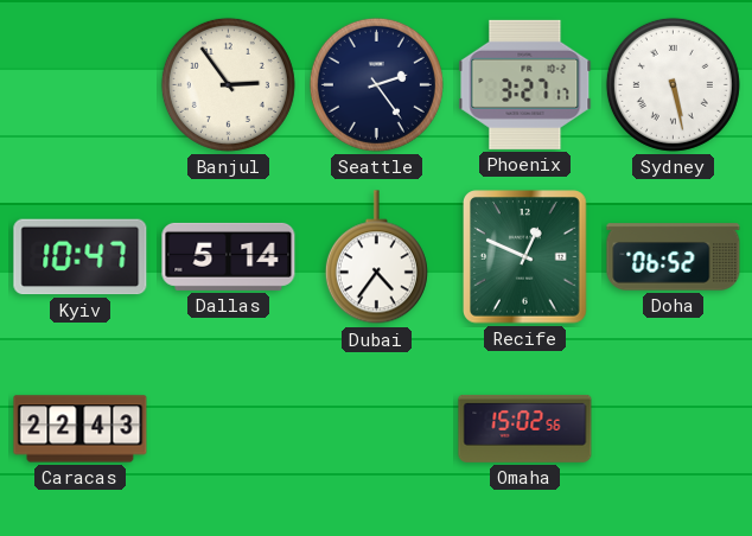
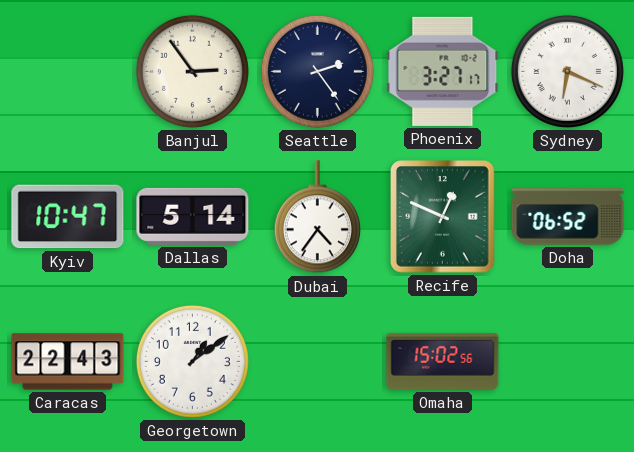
Sydney: 5:28 -> 6:19 (567, 71)
Georgetown: none -> 1:09 (192, 361)
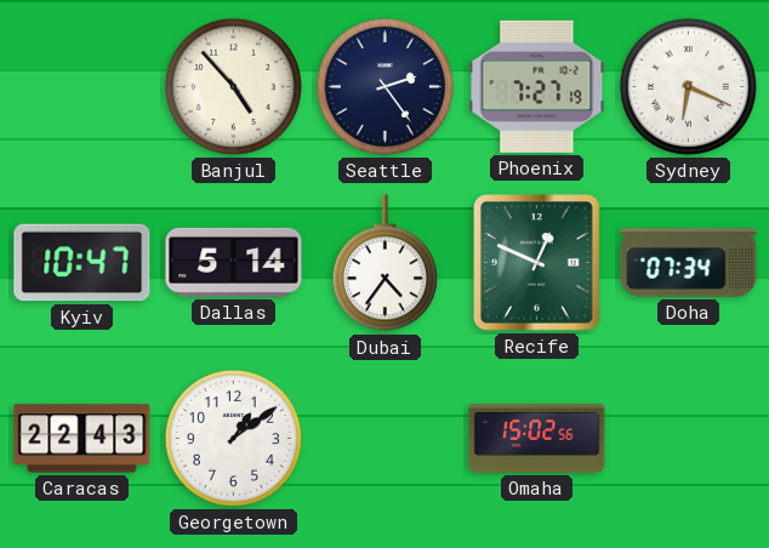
Banjul: 2:54 -> 4:53 (233, 86)
Phoenix: 3:27 -> 7:27 (537, 86)
Doha: 06:52 -> 07:34 (689, 263)
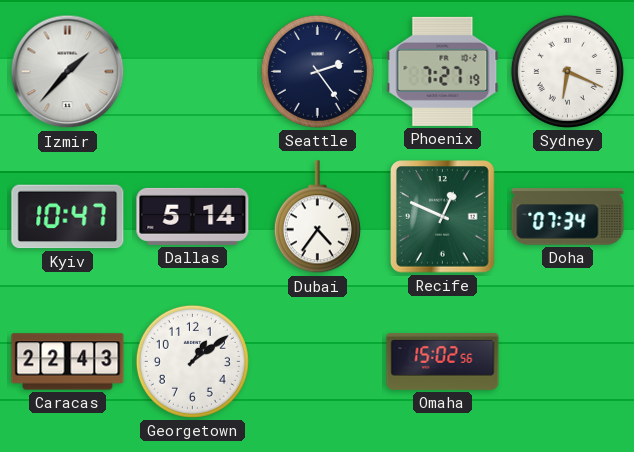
Izmir: none -> 1:37 (68, 72)
Banjul: 4:53 -> none (233, 86)
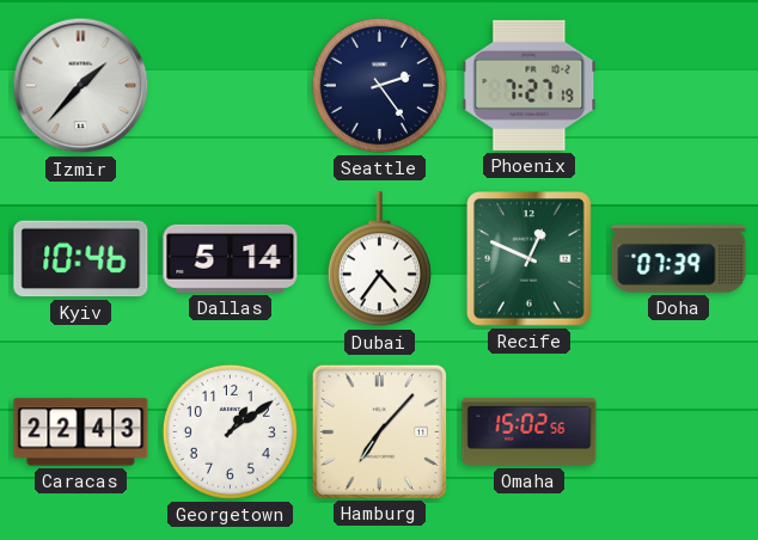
Sydney: 6:19 -> none (567, 71)
Kyiv: 10:47 -> 10:46 (81, 259)
Doha: 07:34 -> 07:39 (679, 259)
Hamburg: none -> 7:07 (379, 431)
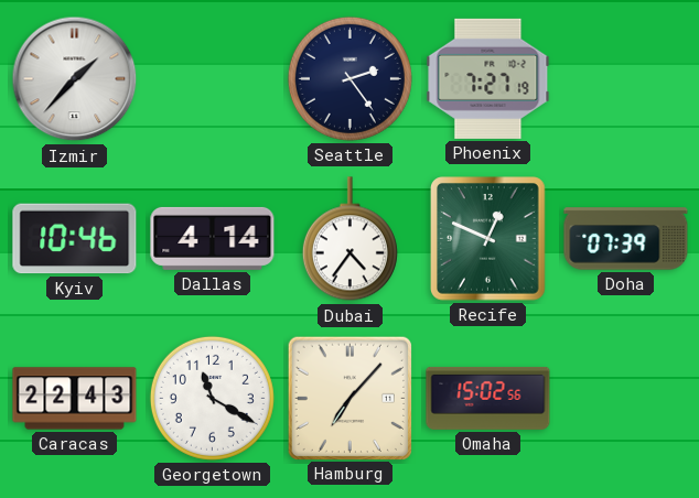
Dallas: 5:14 -> 4:14 (213, 238)
Georgetown: 1:09 -> 11:20 (212, 398)
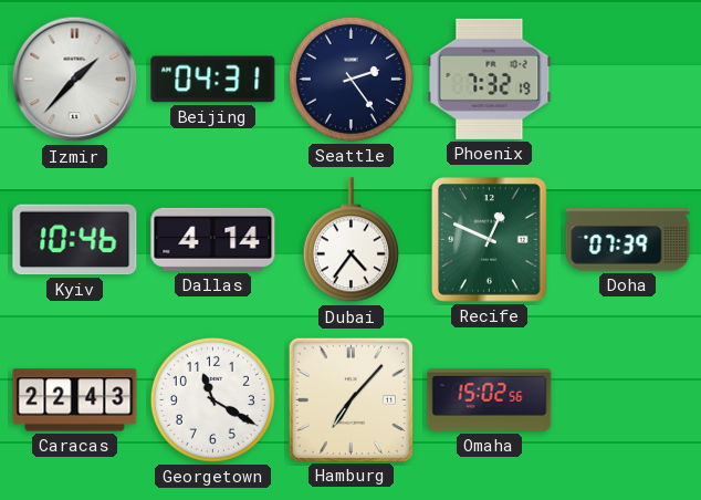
Beijing: none -> 04:31 (213, 80)
Phoenix: 7:27 -> 7:32 (490, 79)
